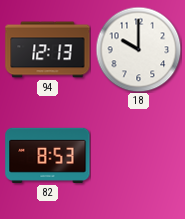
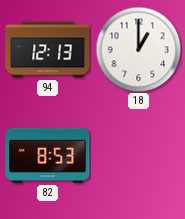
18: 10:00 -> 1:00 (138, 49)
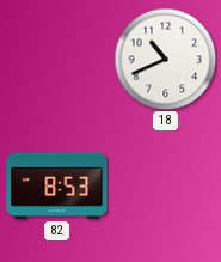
94: 12:13 -> none (48, 50)
18: 1:00 -> 10:41 (165, 59)
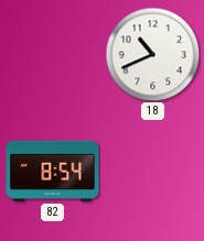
82: 8:53 -> 8:54 (53, 171)
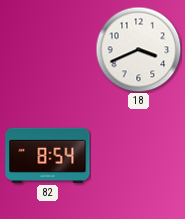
18: 10:41 -> 3:41 (138, 49)
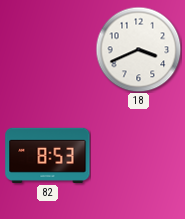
82: 8:54 -> 8:53 (48, 155)
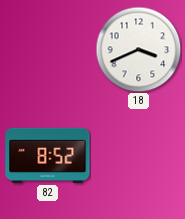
82: 8:53 -> 8:52 (48, 155)
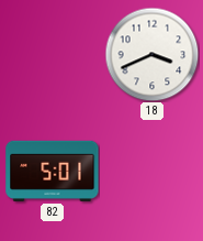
82: 8:52 -> 5:01 (53, 171)
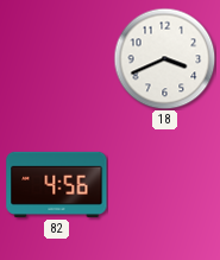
82: 5:01 -> 4:56 (57, 184)
